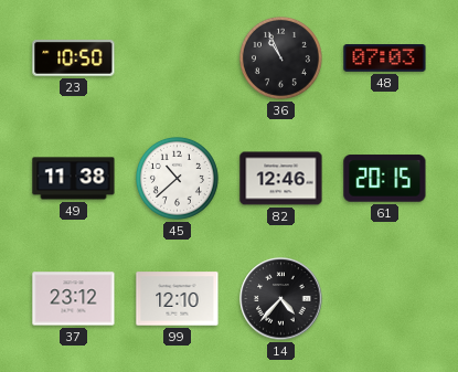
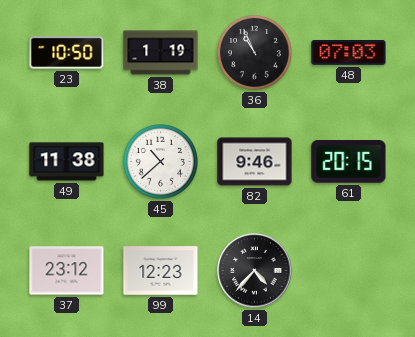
38: none -> 1:19 (161, 53)
82: 12:46 -> 9:46 (255, 162)
99: 12:10 -> 12:23 (161, 271)
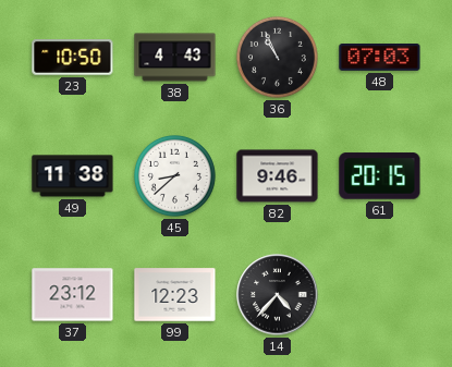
38: 1:19 -> 4:43 (175, 58)
45: 10:38 -> 8:38 (174, 175)
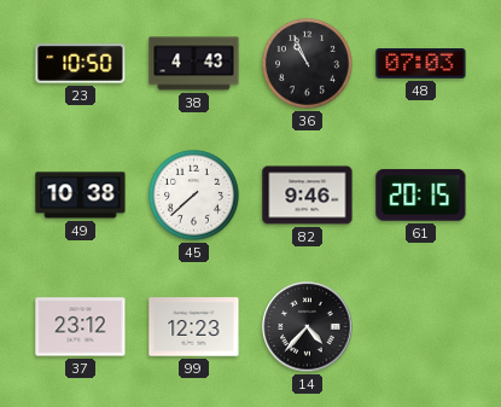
49: 11:38 -> 10:38 (81, 196)
45: 8:38 -> 7:38 (193, 194)
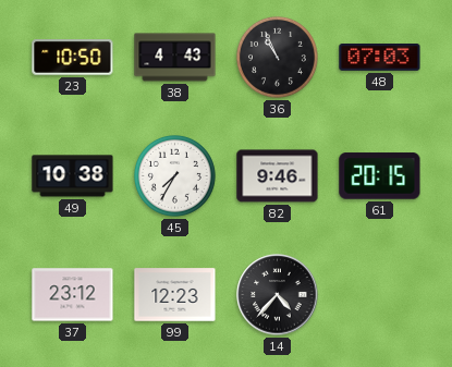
45: 7:38 -> 7:35 (174, 175)
